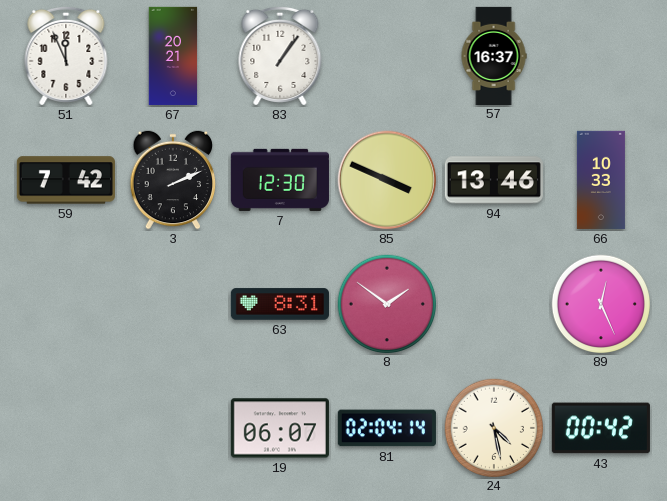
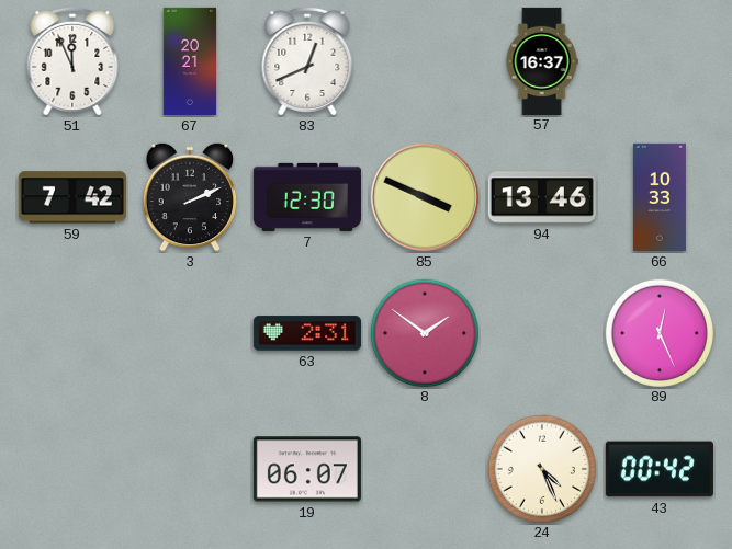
83: 1:06 -> 12:41 (307, 61)
63: 8:31 -> 2:31 (307, 333)
81: 02:04 -> none (387, 428)
24: 4:28 -> 4:26 (541, 468)
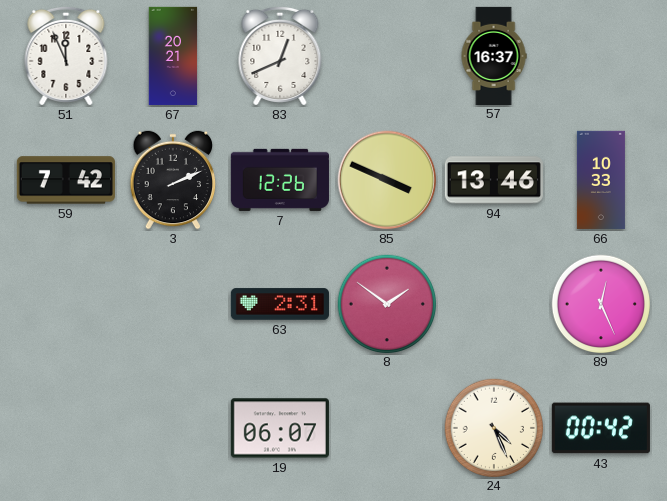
7: 12:30 -> 12:26 (280, 180)
